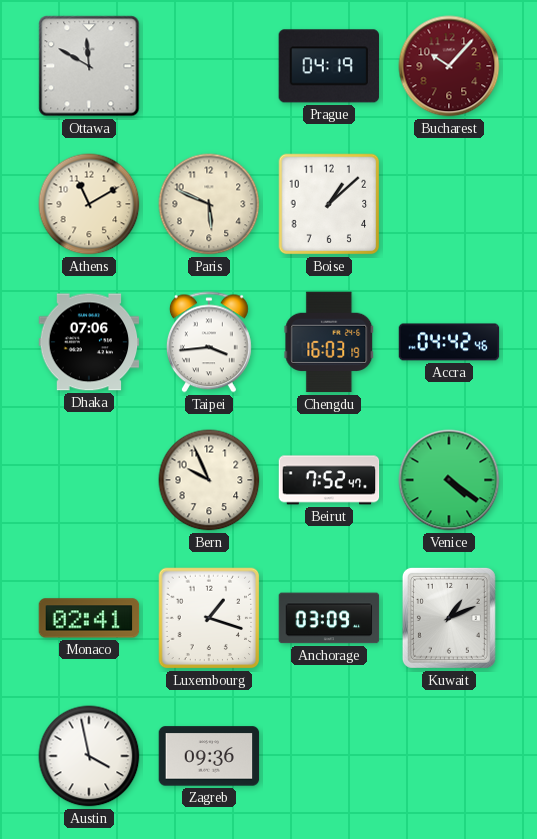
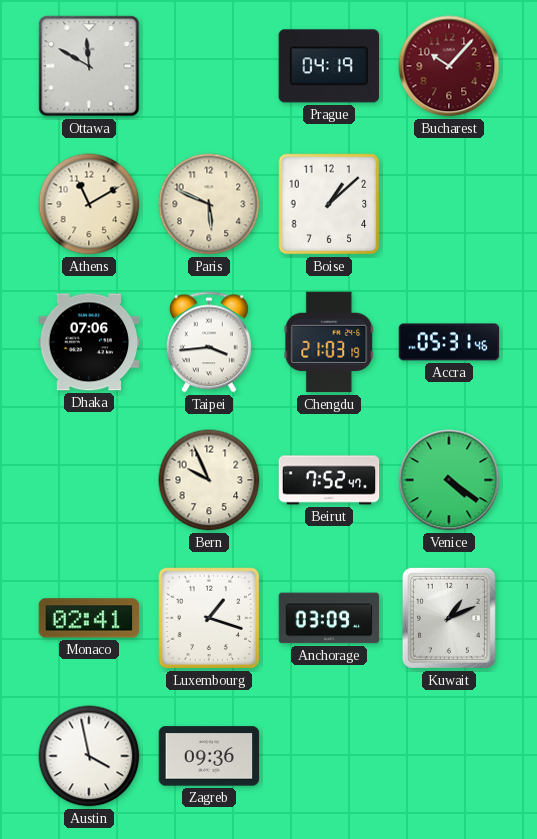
Chengdu: 16:03 -> 21:03 (329, 342)
Accra: 04:42 -> 05:31 (449, 342)
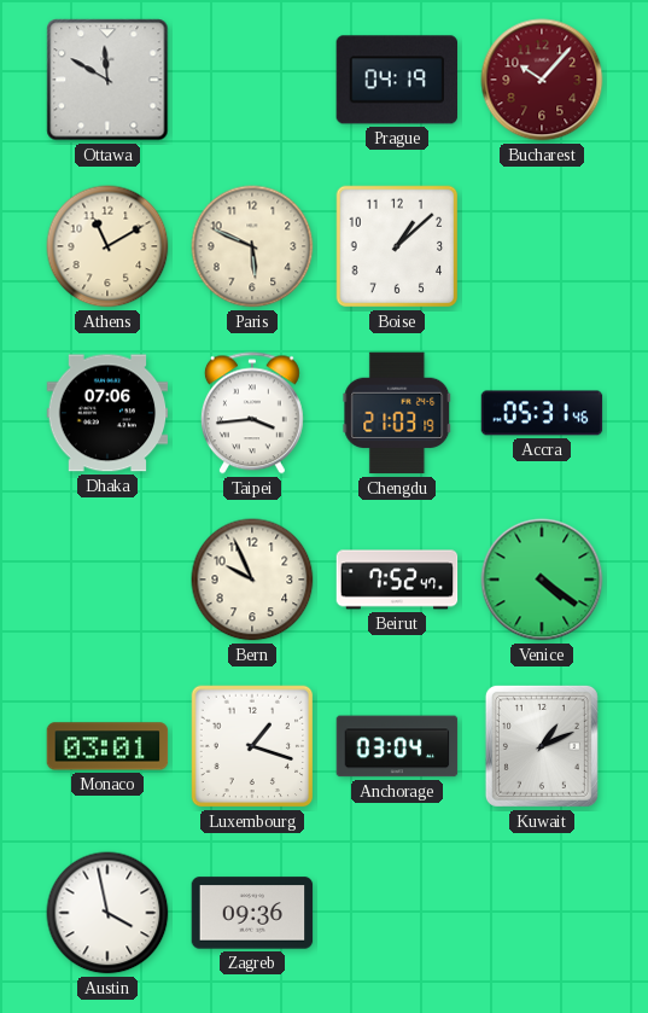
Monaco: 02:41 -> 03:01 (107, 746)
Anchorage: 03:09 -> 03:04 (397, 746)
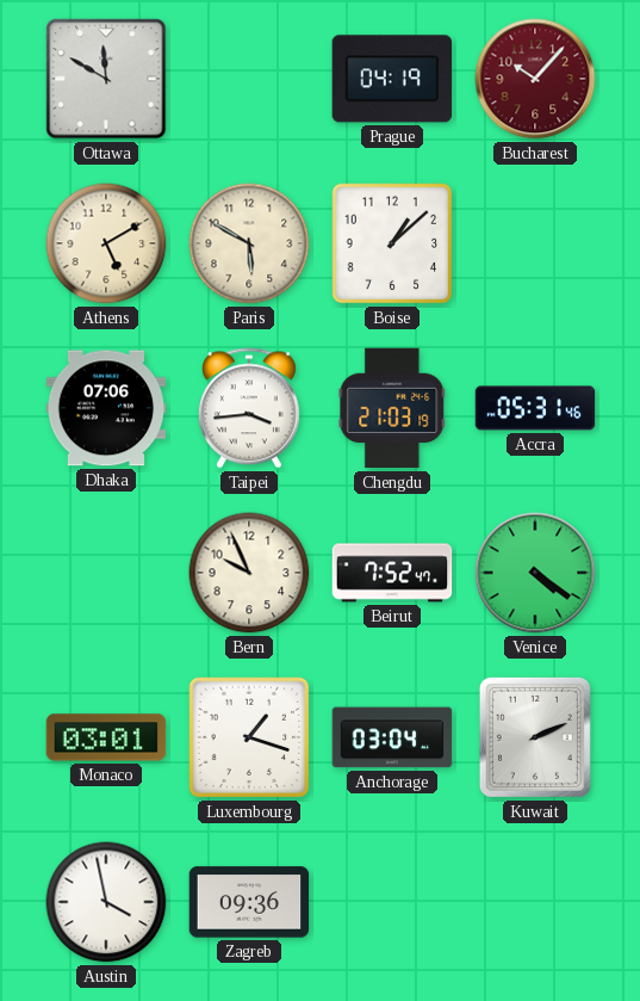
Athens: 11:10 -> 5:10 (106, 243)
Paris: 5:49 -> 5:50 (249, 243)
Kuwait: 1:11 -> 2:11 (535, 737)
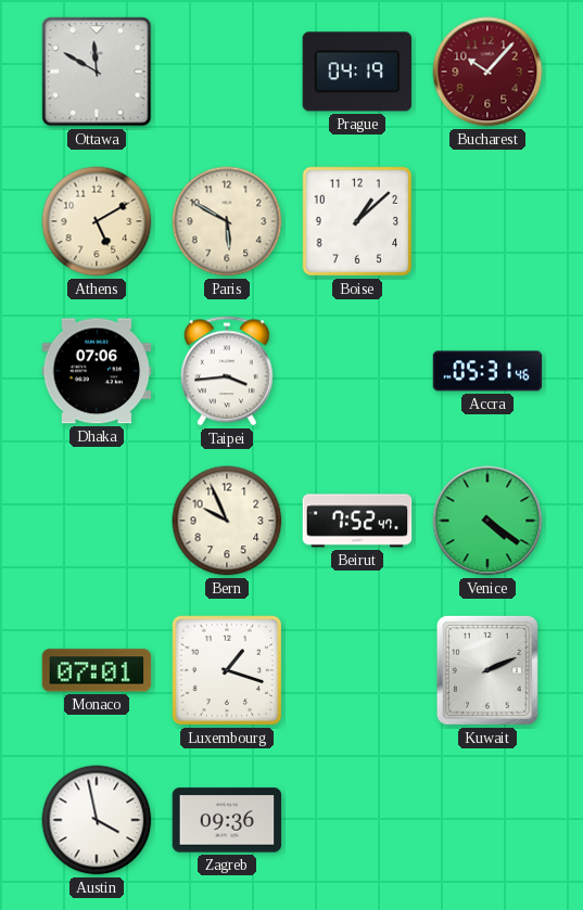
Chengdu: 21:03 -> none (392, 408)
Monaco: 03:01 -> 07:01 (97, 670)
Anchorage: 03:04 -> none (392, 737)
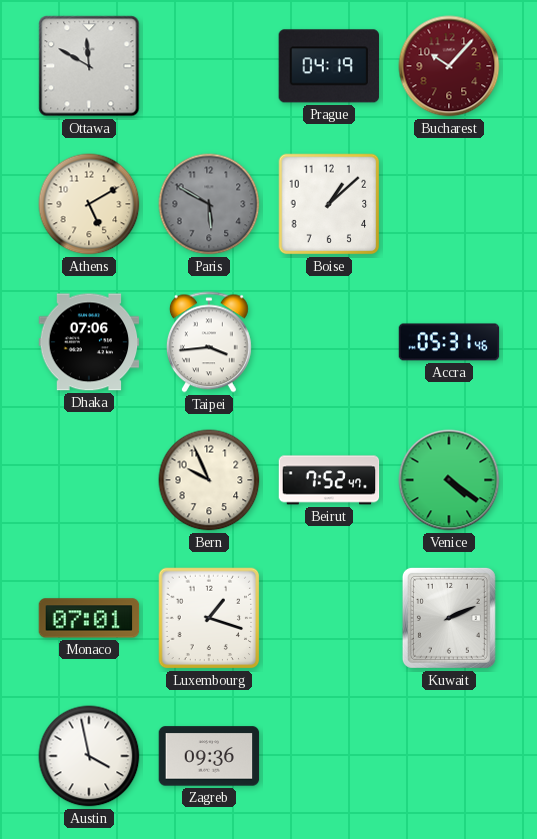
Paris dial: cream -> grey (209, 204)
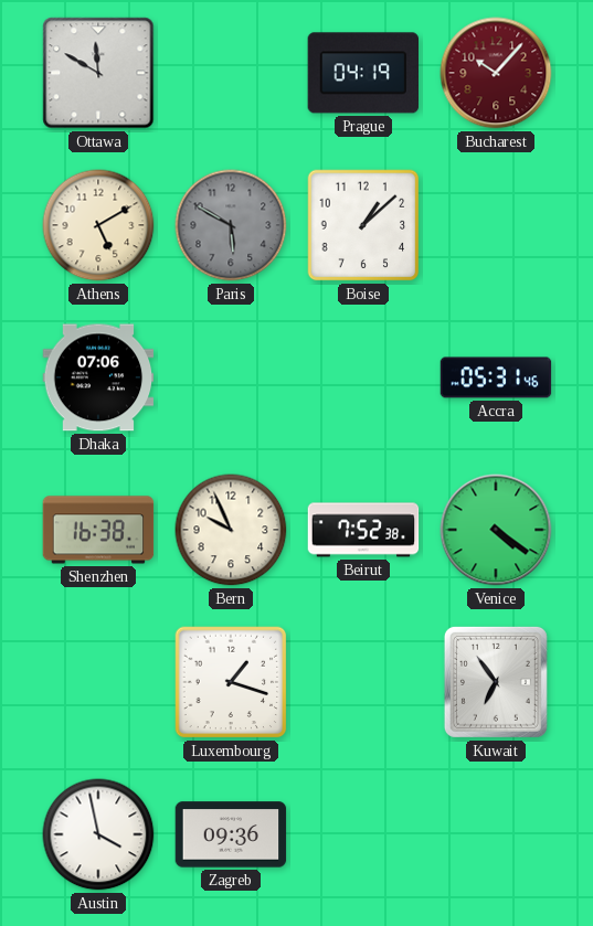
Taipei: 3:44 -> none (209, 342)
Shenzhen: none -> 16:38 (98, 530)
Beirut: 7:52:47 -> 7:52:38 (363, 530)
Monaco: 07:01 -> none (89, 618)
Kuwait: 2:11 -> 6:54 (496, 682)
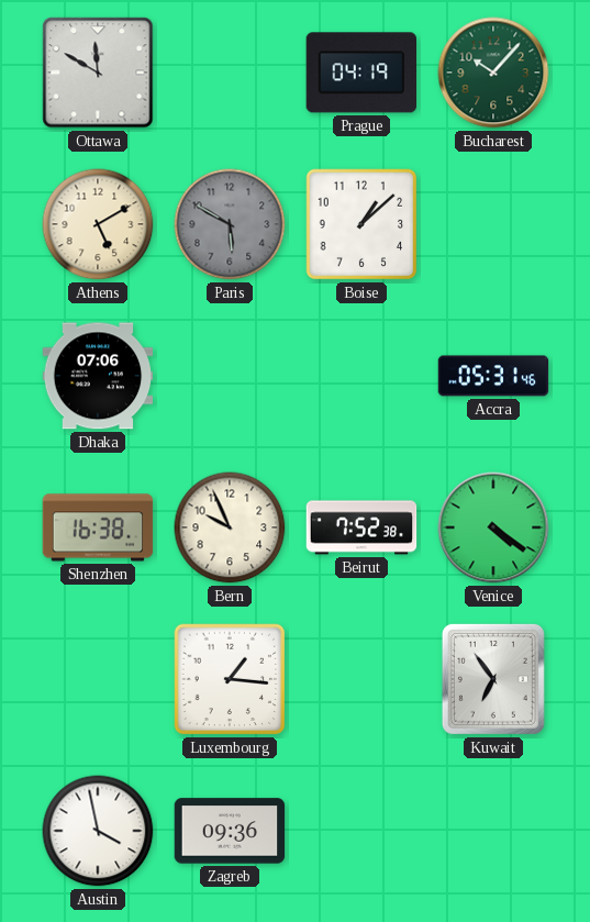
Bucharest dial: burgundy -> green (493, 73)
Luxembourg: 1:18 -> 1:16 (230, 679)
